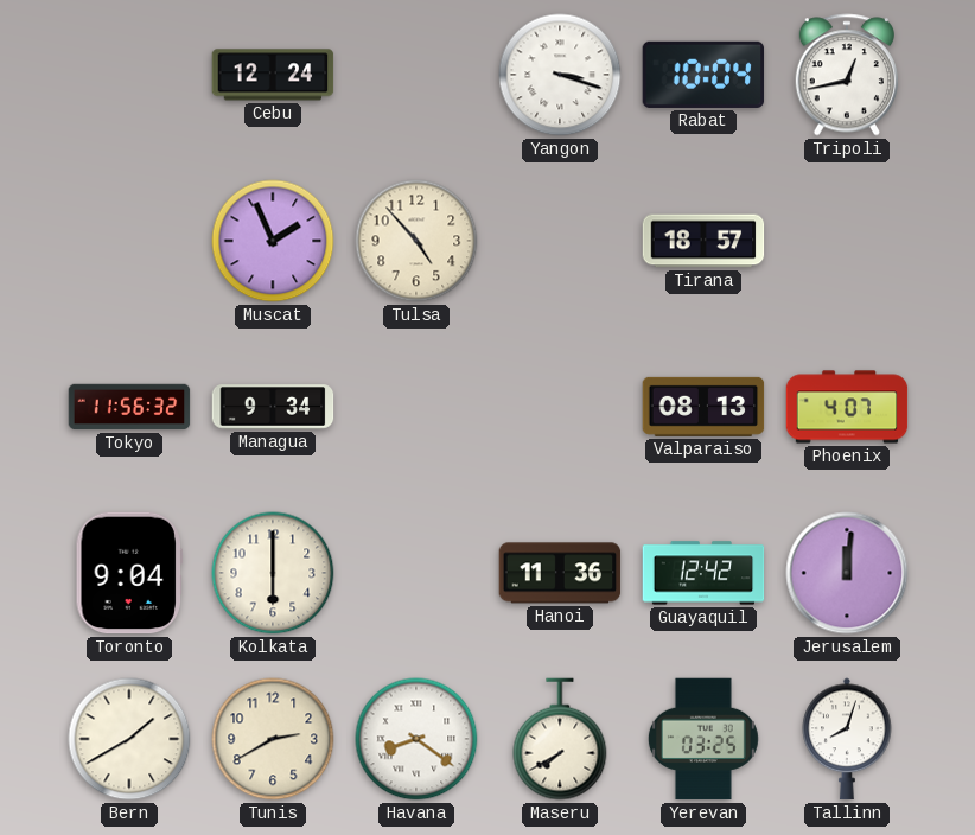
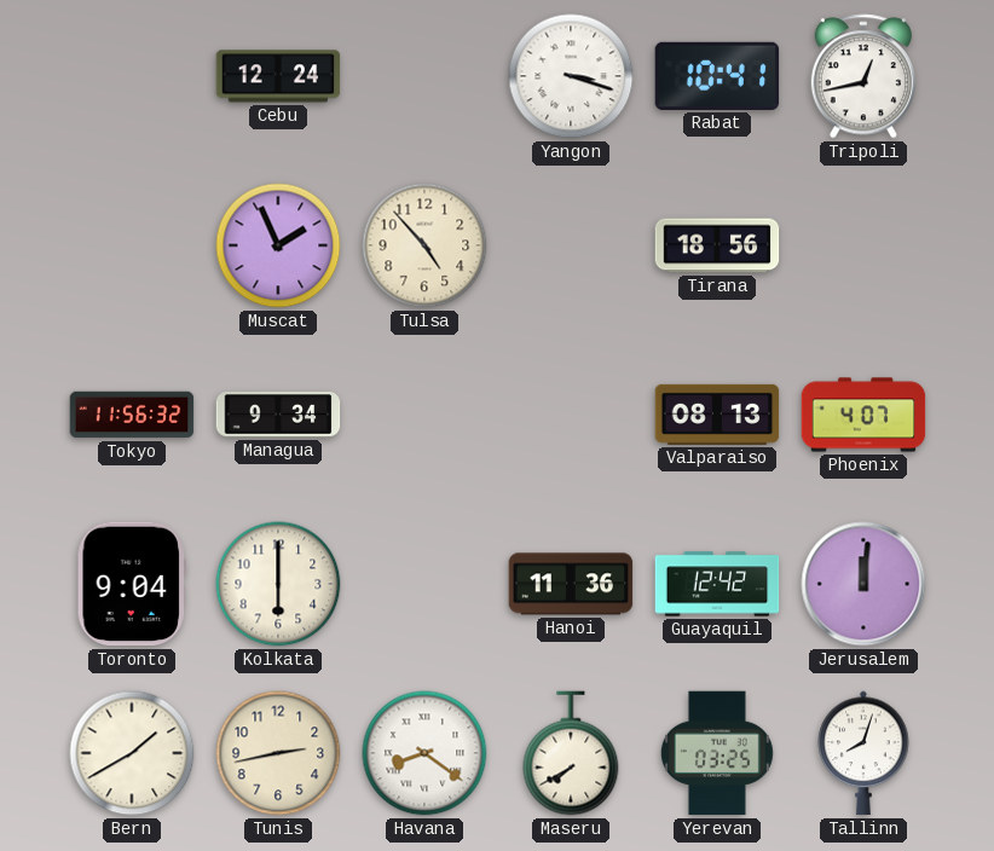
Rabat: 10:04 -> 10:41 (717, 76)
Tirana: 18:57 -> 18:56 (717, 245)
Tunis: 2:40 -> 2:43 (278, 753)
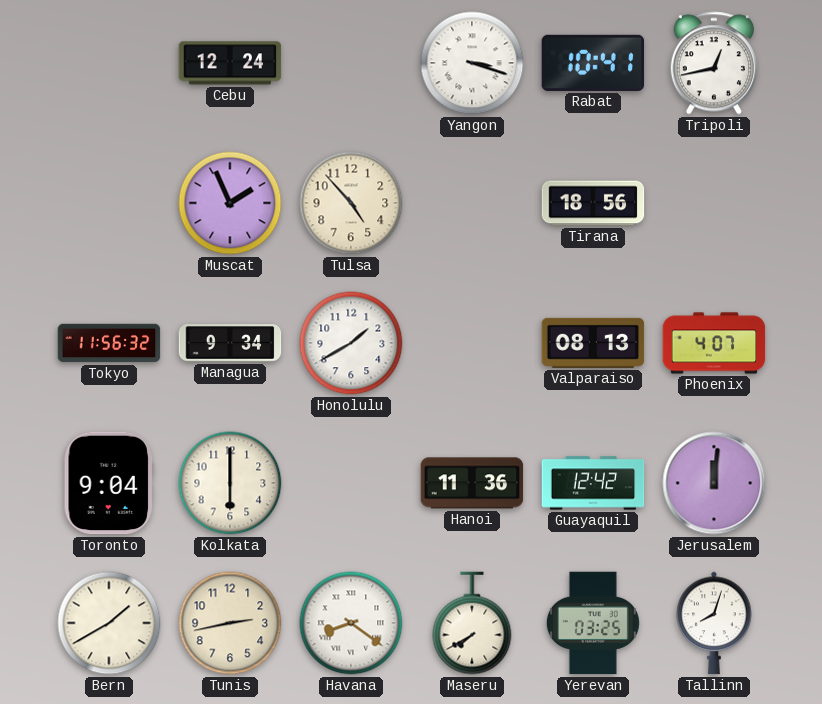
Honolulu: none -> 1:40 (351, 343)
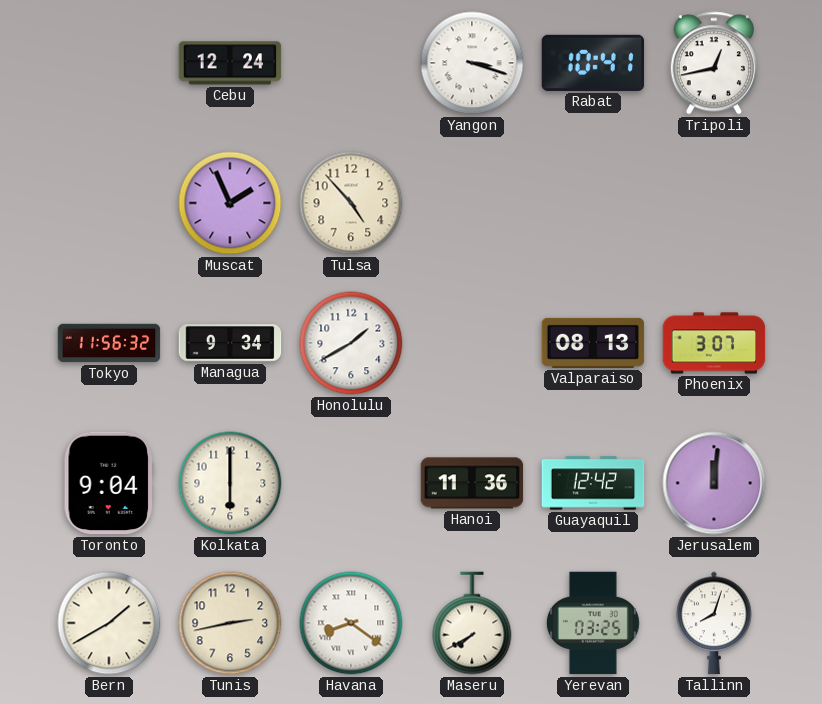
Tirana: 18:56 -> none (593, 203)
Phoenix: 4:07 -> 3:07 (714, 343)
